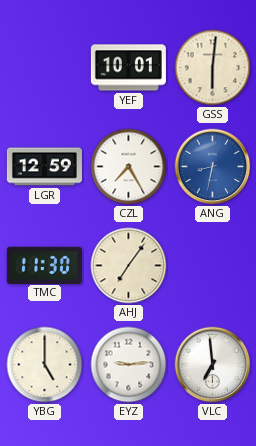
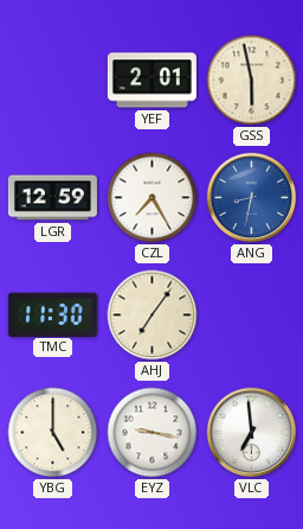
YEF: 10:01 -> 2:01 (151, 81)
GSS: 6:01 -> 5:58 (252, 81)
EYZ: 9:14 -> 9:17 (153, 433)
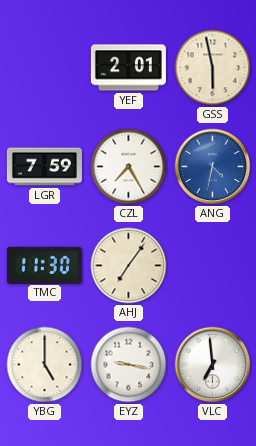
LGR: 12:59 -> 7:59 (44, 167)
ANG: 8:32 -> 4:32 (213, 167)
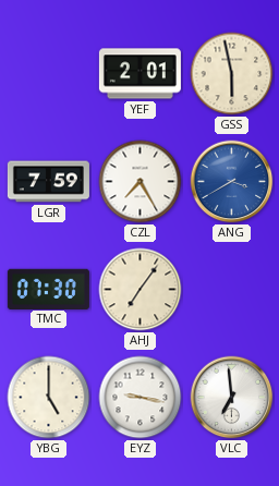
ANG: 4:32 -> 3:40 (232, 182)
TMC: 11:30 -> 07:30 (48, 289)
